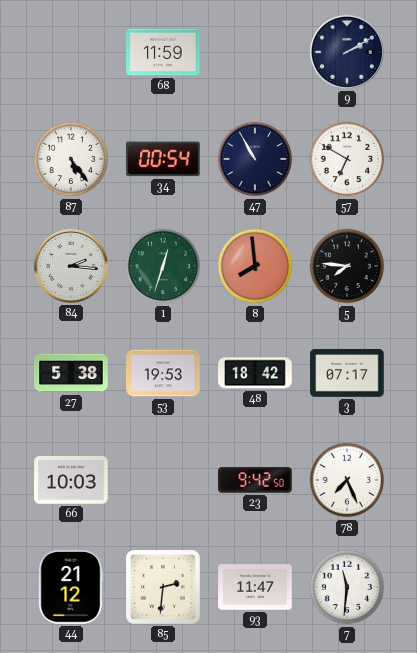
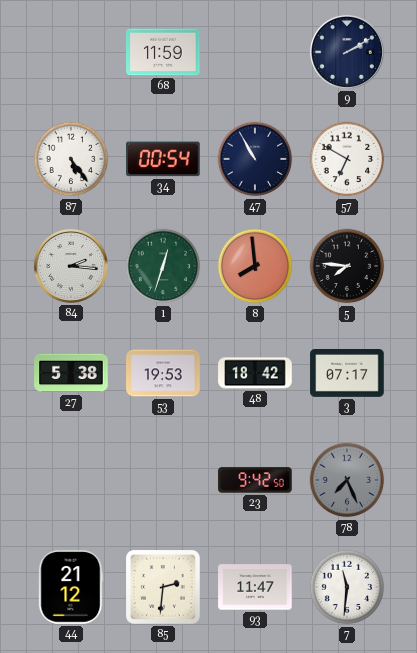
66: 10:03 -> none (71, 480)
78 dial: white -> grey (347, 480)
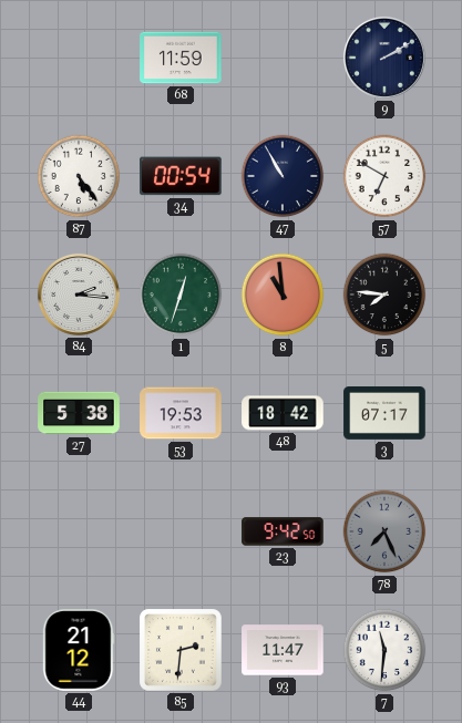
8: 7:59 -> 10:59 (283, 295)
